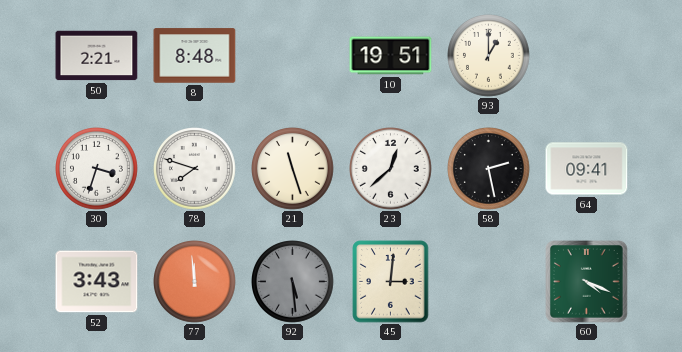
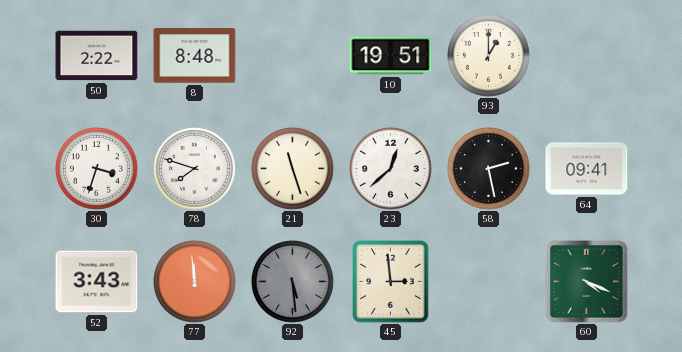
50: 2:21 -> 2:22 (97, 56)
45: 3:01 -> 2:59 (391, 282)
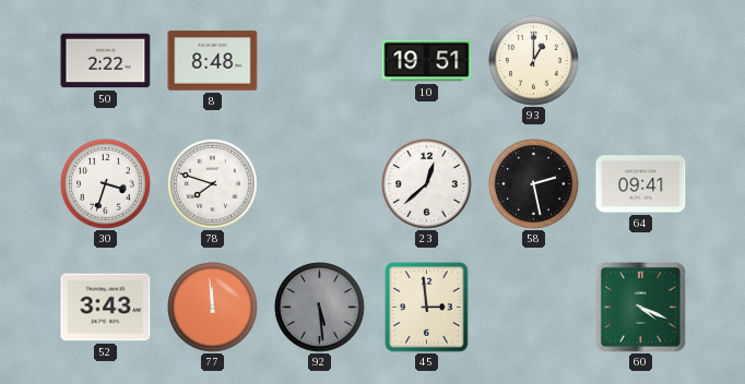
21: 11:27 -> none (293, 169)
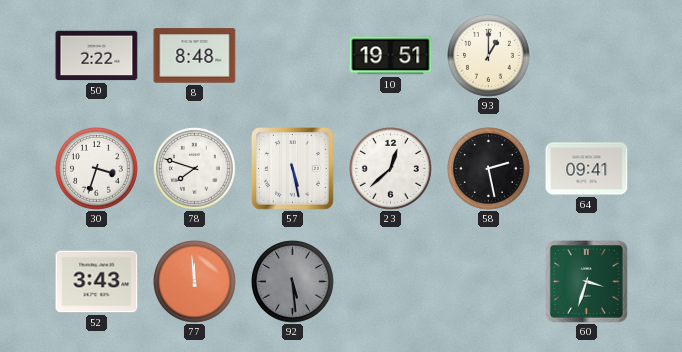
57: none -> 5:28 (293, 169)
45: 2:59 -> none (427, 308)
60: 4:19 -> 3:33 (587, 282)
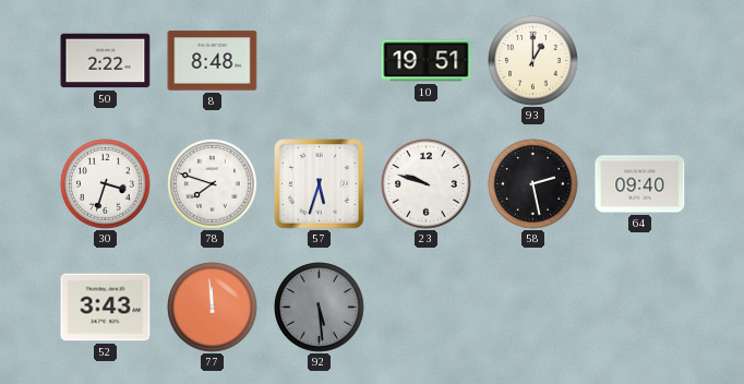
57: 5:28 -> 5:33 (320, 184)
23: 12:38 -> 9:48 (427, 184)
64: 09:41 -> 09:40 (640, 184)
60: 3:33 -> none (587, 282)
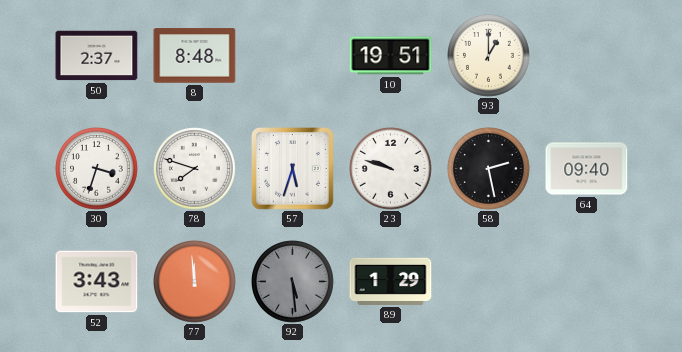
50: 2:22 -> 2:37 (97, 56)
89: none -> 1:29 (391, 281)
